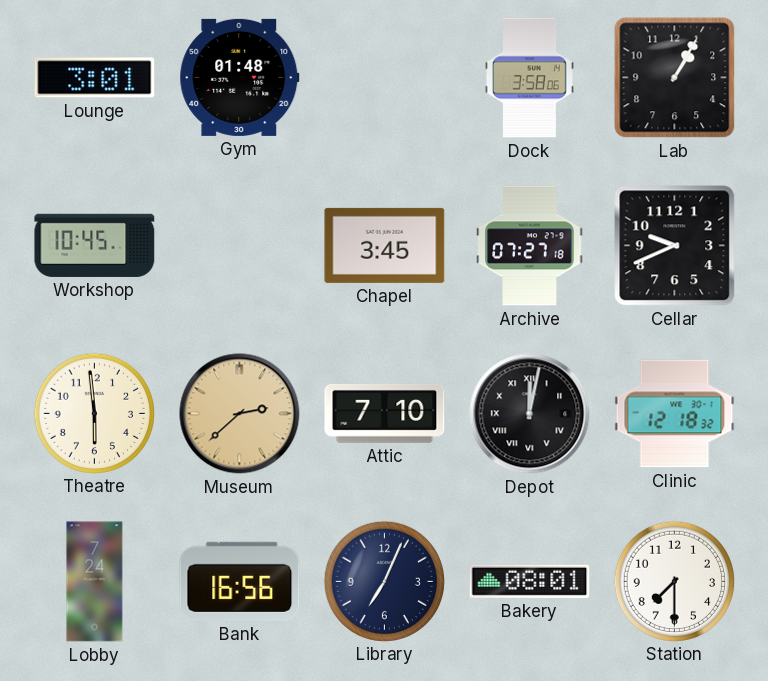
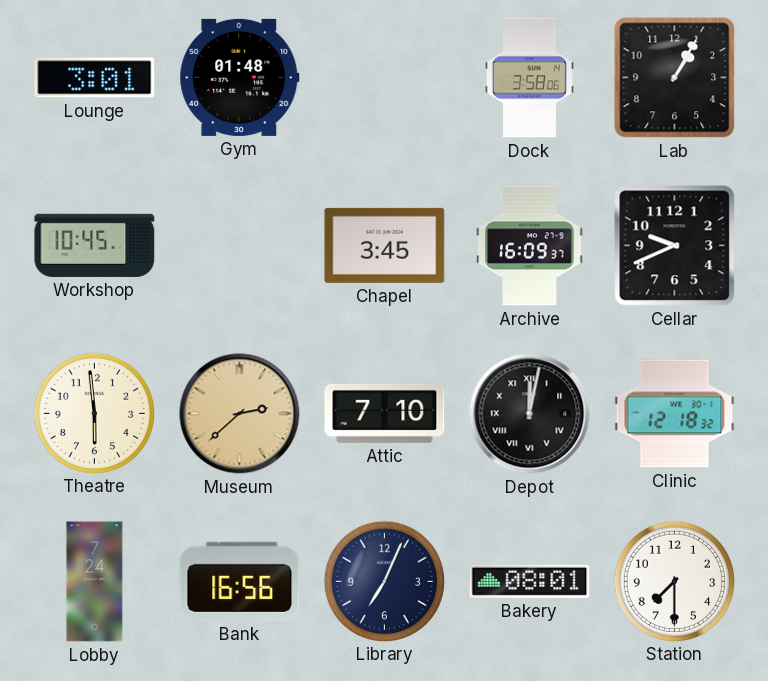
Archive: 07:27 -> 16:09 (530, 246)
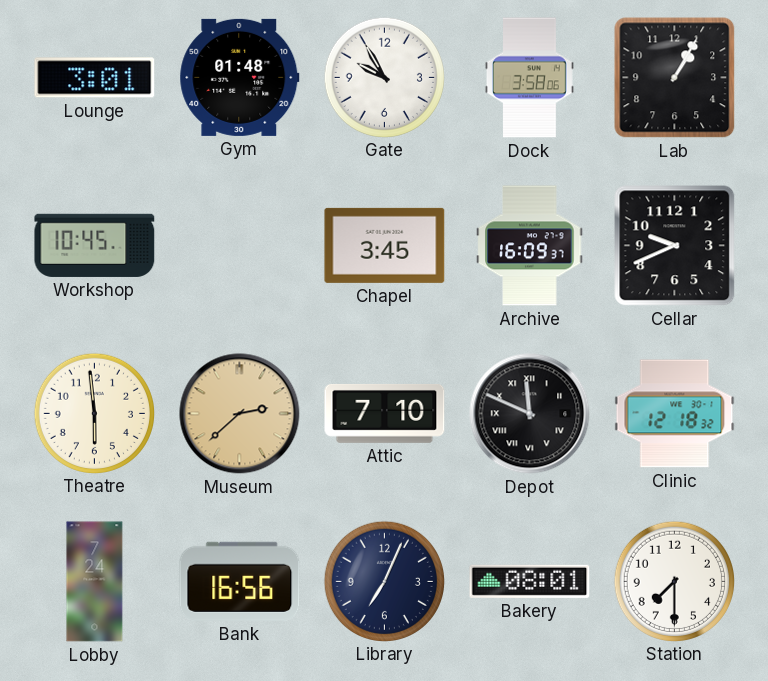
Gate: none -> 9:55 (384, 77)
Depot: 12:02 -> 11:49 (530, 414)
